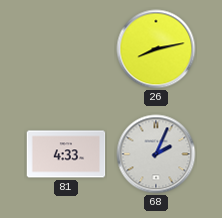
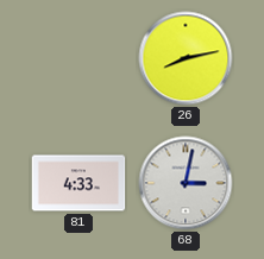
68: 2:04 -> 3:02 (186, 183)
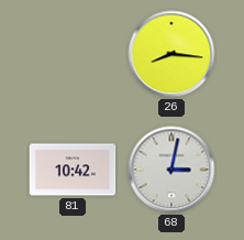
26: 8:13 -> 8:16 (171, 54)
81: 4:33 -> 10:42 (73, 170)
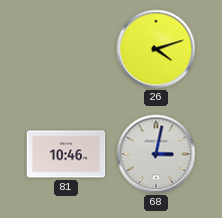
26: 8:16 -> 4:12 (156, 49)
81: 10:42 -> 10:46 (66, 154)
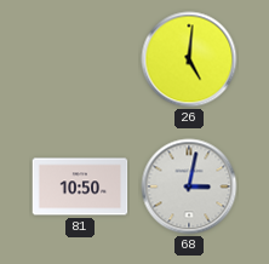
26: 4:12 -> 5:01 (189, 59)
81: 10:46 -> 10:50 (80, 186)
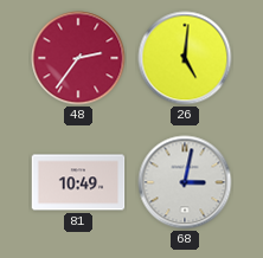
48: none -> 2:36 (78, 58)
81: 10:50 -> 10:49 (78, 182)
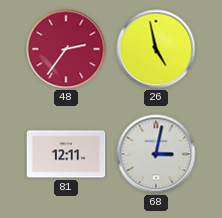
26: 5:01 -> 4:58 (156, 49)
81: 10:49 -> 12:11 (66, 154)
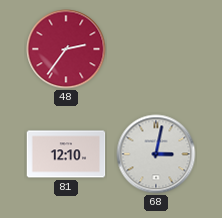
26: 4:58 -> none (156, 49)
81: 12:11 -> 12:10 (66, 154)
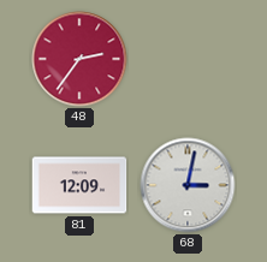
81: 12:10 -> 12:09 (79, 185)
